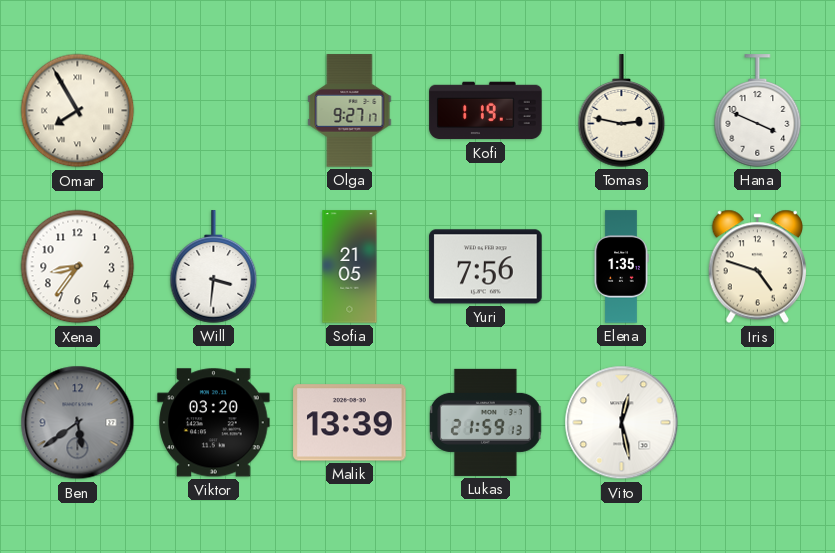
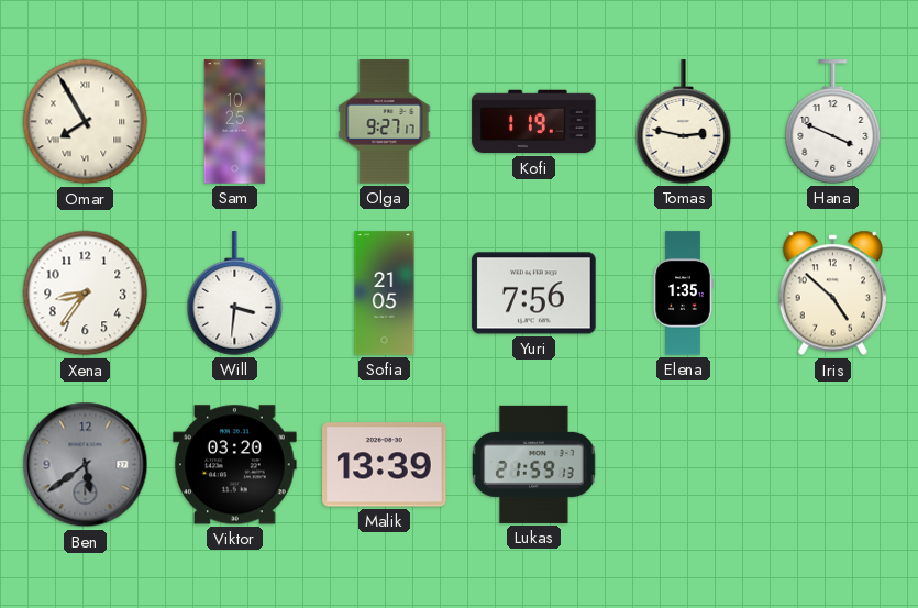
Sam: none -> 10:25 (235, 122)
Iris: 4:48 -> 4:52 (832, 294)
Vito: 12:28 -> none (622, 423)
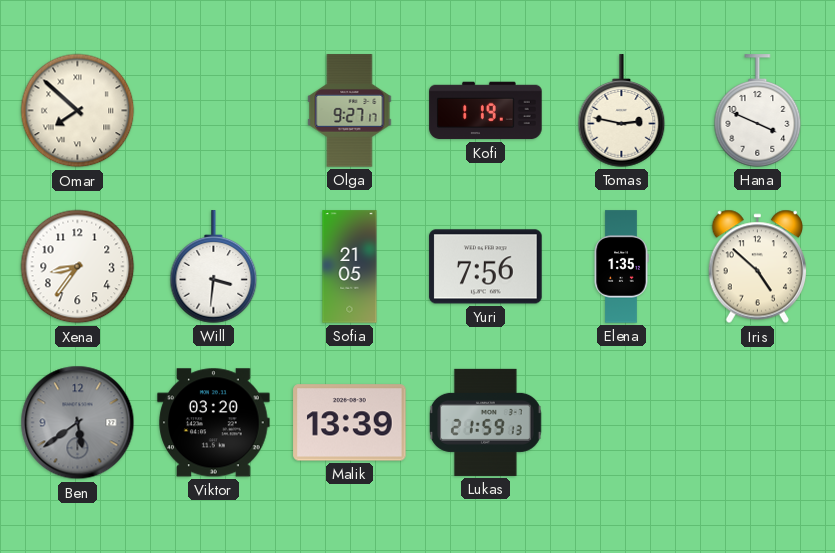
Omar: 7:55 -> 7:52 (78, 111)
Sam: 10:25 -> none (235, 122)
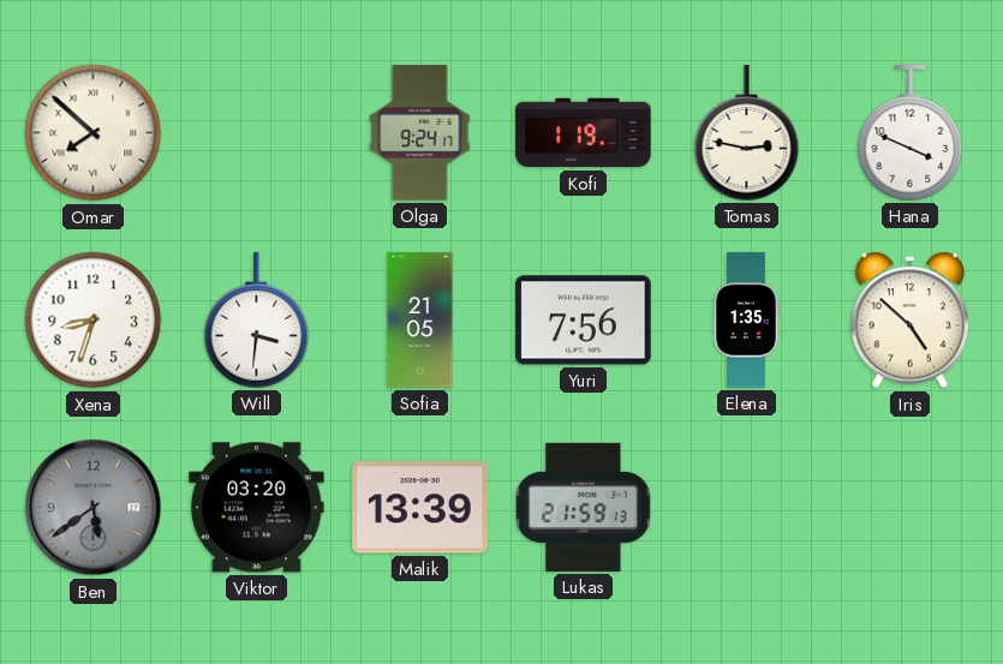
Olga: 9:27 -> 9:24 (420, 133)
Xena: 8:36 -> 8:33 (94, 321)
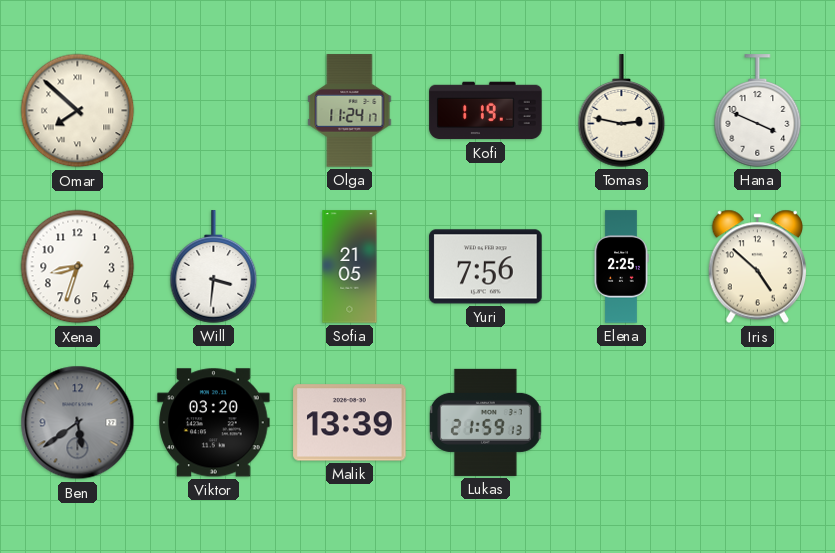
Olga: 9:24 -> 11:24 (350, 111)
Elena: 1:35 -> 2:25 (621, 267)
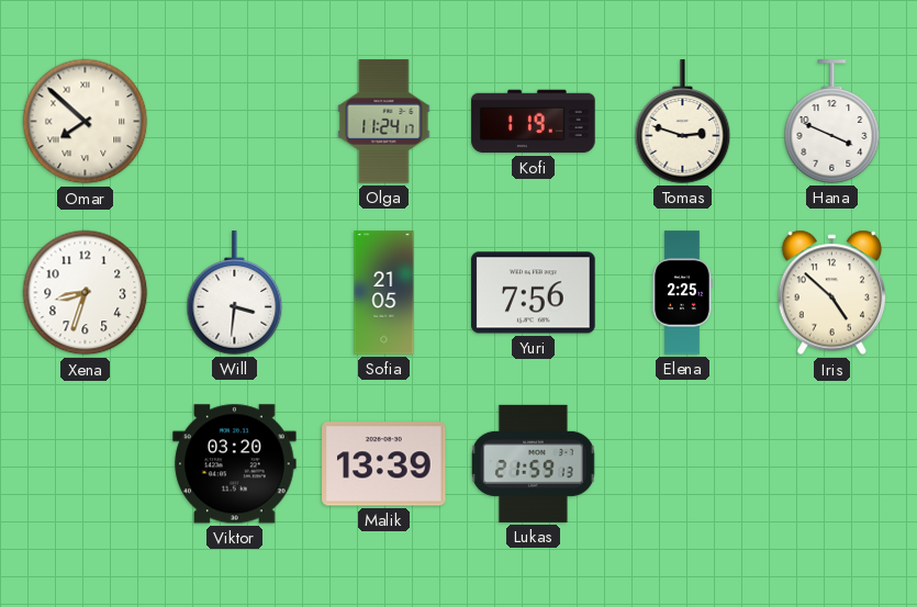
Tomas: 2:47 -> 2:48 (683, 122)
Ben: 5:39 -> none (78, 423)
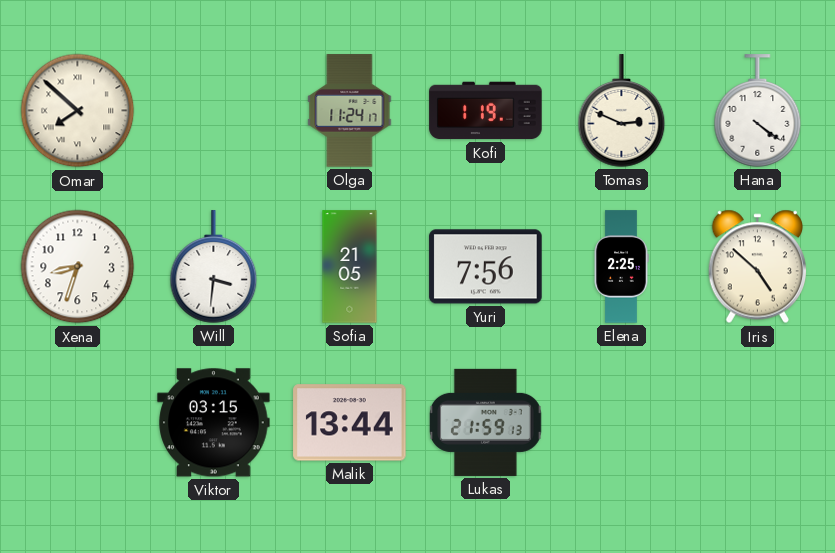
Tomas: 2:48 -> 2:49 (622, 111)
Hana: 3:49 -> 4:21 (758, 111)
Viktor: 03:20 -> 03:15 (214, 423)
Malik: 13:39 -> 13:44 (350, 423)
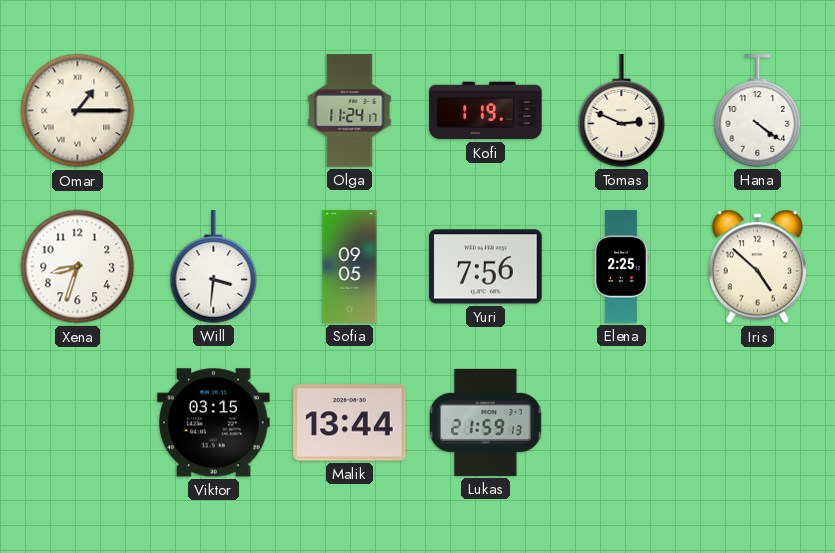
Omar: 7:52 -> 1:15 (78, 111)
Sofia: 21:05 -> 09:05 (350, 267)
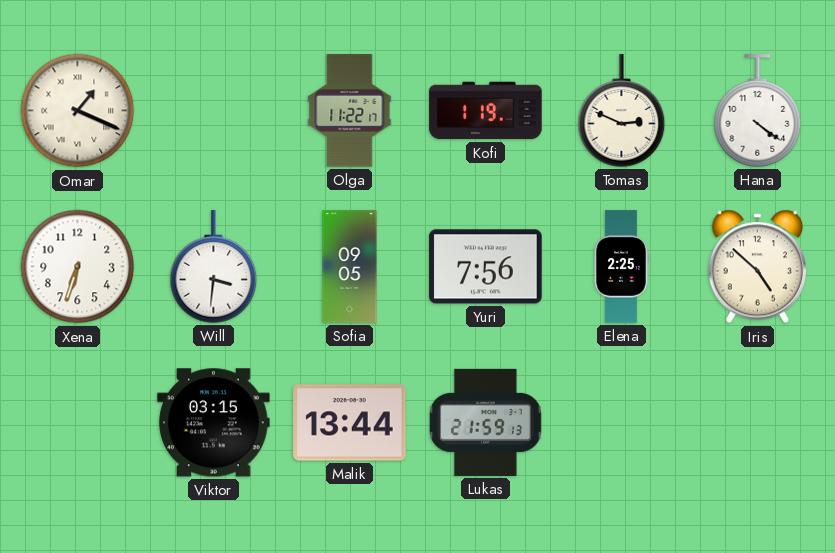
Omar: 1:15 -> 1:19 (78, 111)
Olga: 11:24 -> 11:22 (350, 111)
Xena: 8:33 -> 6:33 (78, 267)
